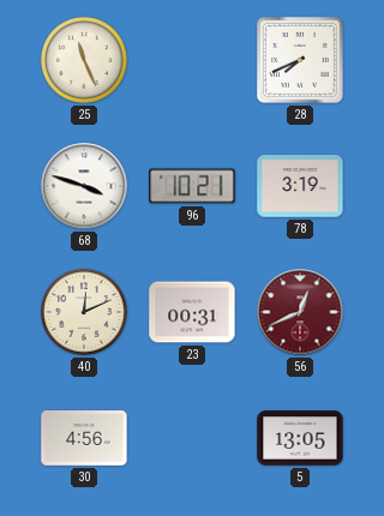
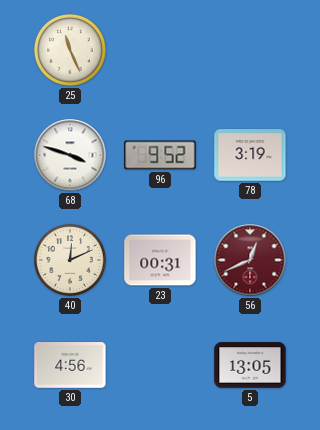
28: 7:41 -> none (301, 61)
96: 10:21 -> 9:52 (160, 155)
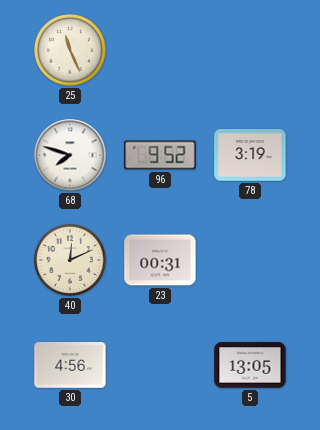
68: 3:48 -> 7:48 (70, 155)
56: 12:41 -> none (250, 260)
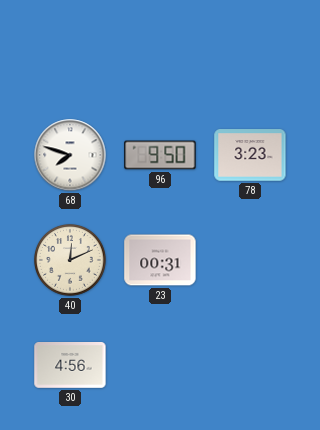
25: 11:26 -> none (71, 51)
96: 9:52 -> 9:50 (160, 155)
78: 3:19 -> 3:23 (250, 155)
5: 13:05 -> none (250, 365)
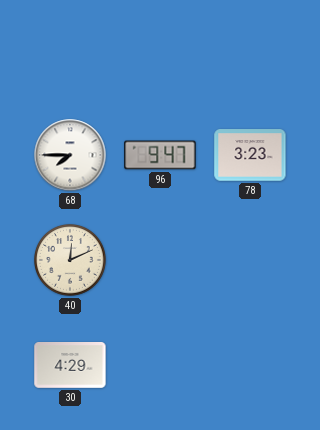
68: 7:48 -> 7:45 (70, 155)
96: 9:50 -> 9:47 (160, 155)
23: 00:31 -> none (160, 260)
30: 4:56 -> 4:29 (70, 366)
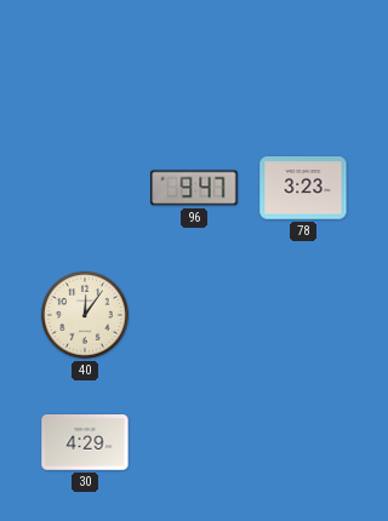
68: 7:45 -> none (70, 155)
40: 12:11 -> 12:06 (86, 316)
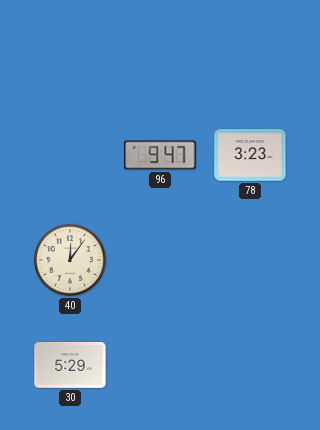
30: 4:29 -> 5:29 (70, 366)
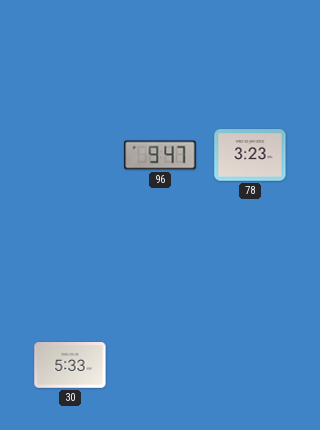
40: 12:06 -> none (71, 261)
30: 5:29 -> 5:33 (70, 366)
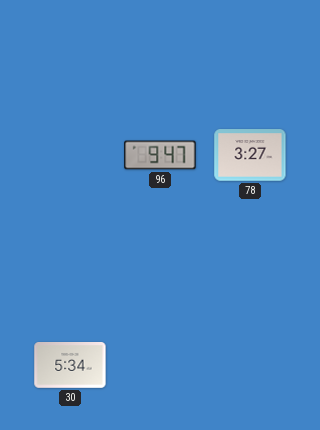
78: 3:23 -> 3:27 (250, 155)
30: 5:33 -> 5:34 (70, 366)
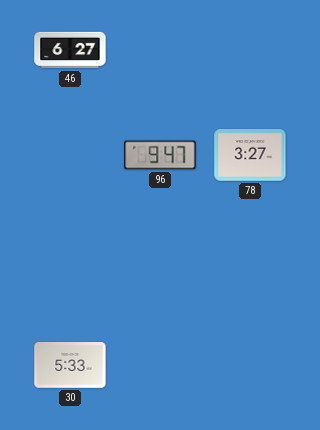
46: none -> 6:27 (70, 50)
30: 5:34 -> 5:33 (70, 366)
